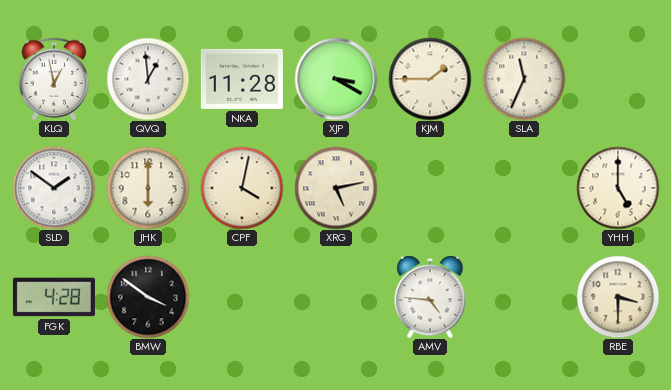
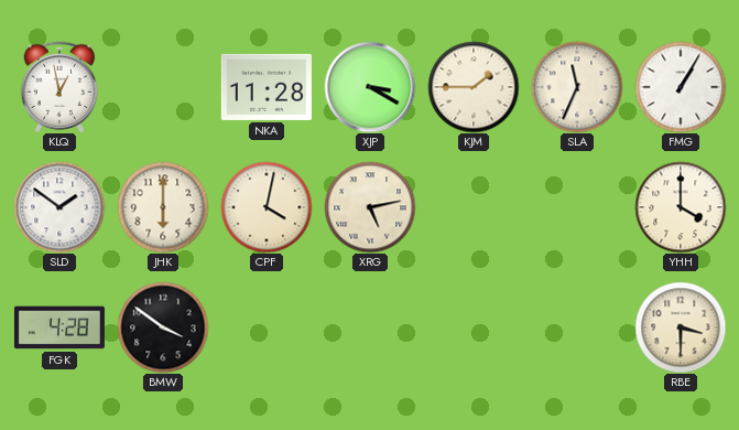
QVQ: 12:59 -> none (148, 79)
FMG: none -> 1:05 (681, 87)
YHH: 5:00 -> 4:00 (681, 207)
AMV: 4:46 -> none (430, 297)
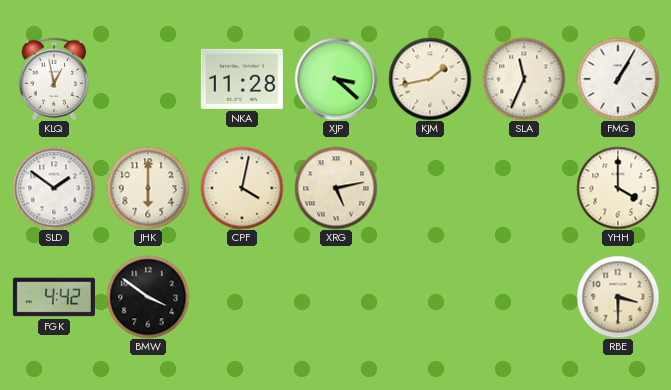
XJP: 3:20 -> 3:22 (336, 79)
KJM: 1:45 -> 1:43 (430, 79)
FGK: 4:28 -> 4:42 (54, 297)
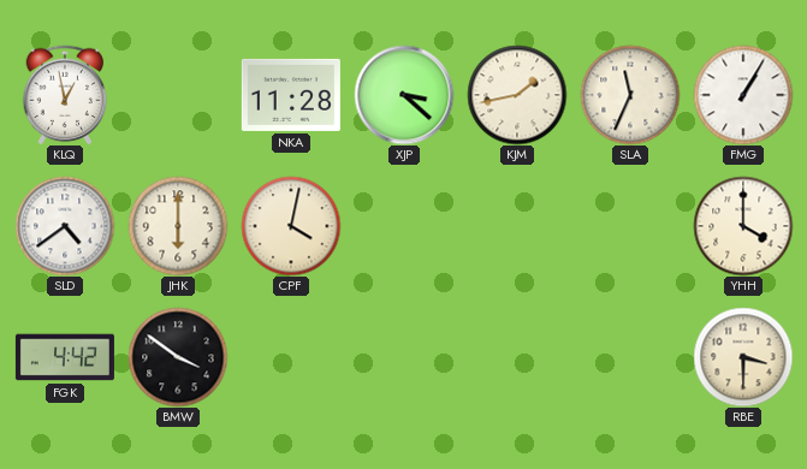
SLD: 1:51 -> 4:39 (65, 226)
XRG: 5:13 -> none (336, 188)
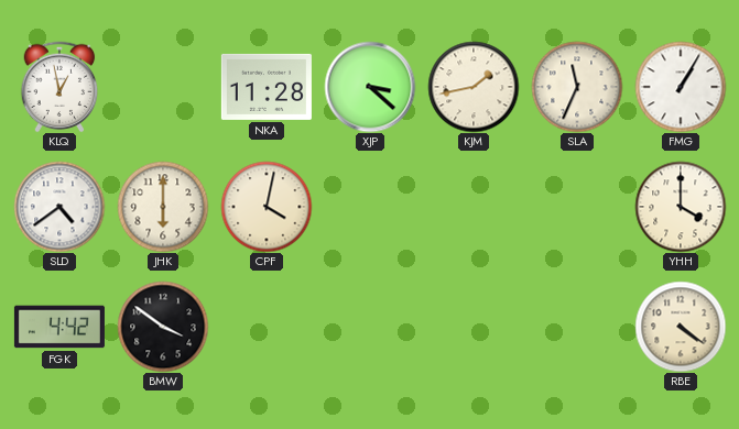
RBE: 3:30 -> 4:21 (681, 327)
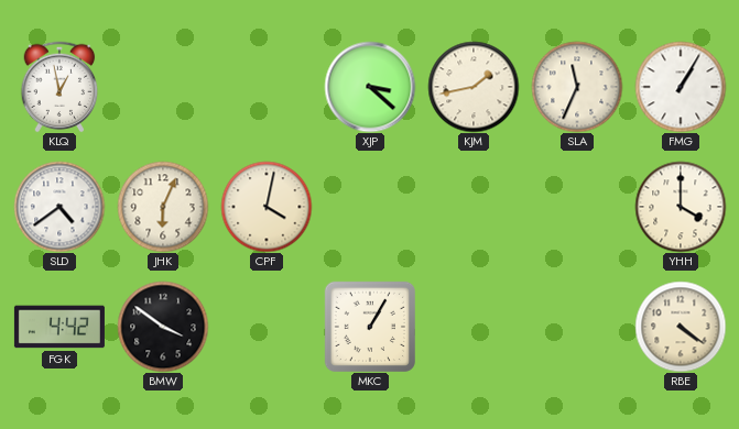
NKA: 11:28 -> none (267, 87)
JHK: 6:00 -> 6:04 (163, 207)
MKC: none -> 1:05 (370, 326)
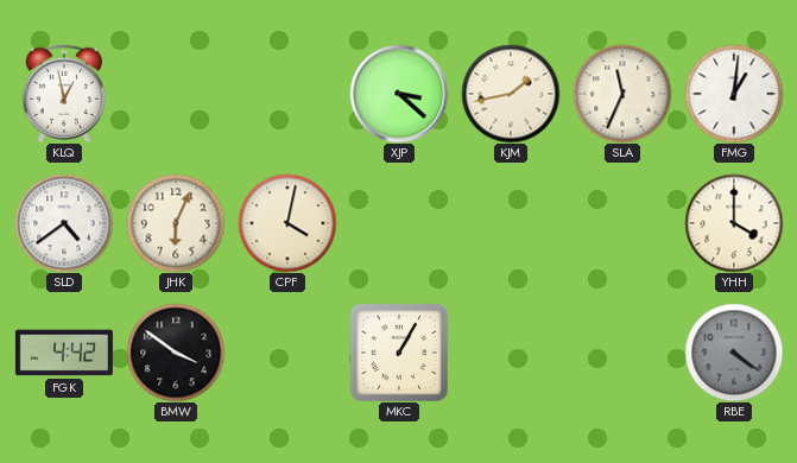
FMG: 1:05 -> 1:01 (734, 94)
RBE dial: cream -> grey (734, 353)
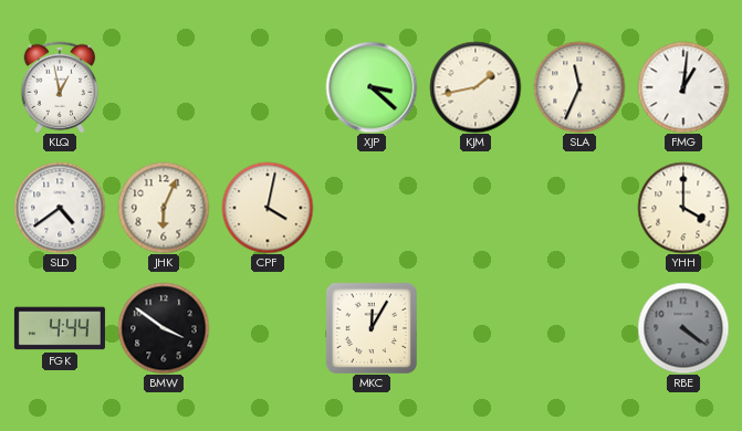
FGK: 4:42 -> 4:44 (60, 328)
MKC: 1:05 -> 12:05 (372, 327)
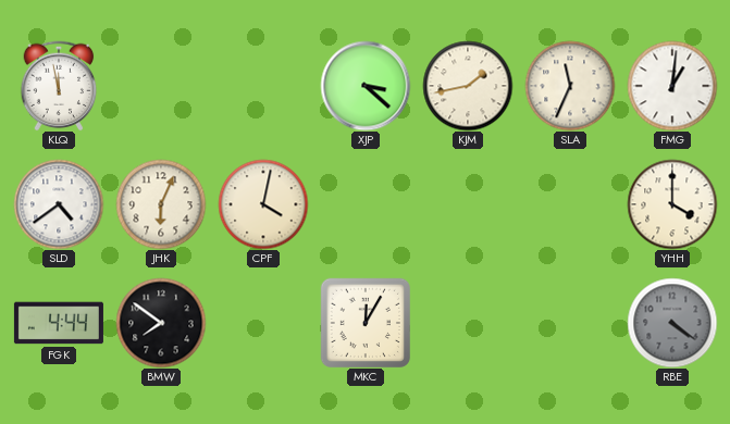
KLQ: 12:58 -> 11:58 (59, 86)
BMW: 3:51 -> 7:51 (161, 323)
